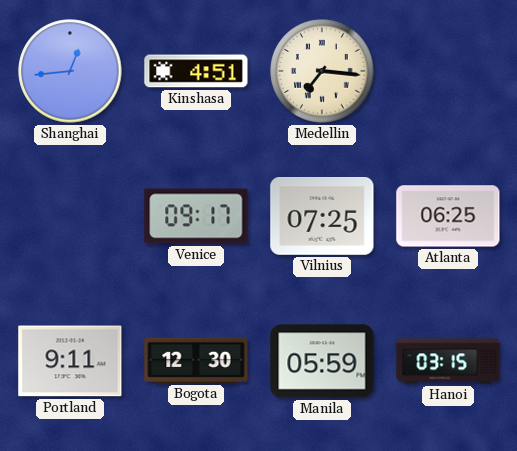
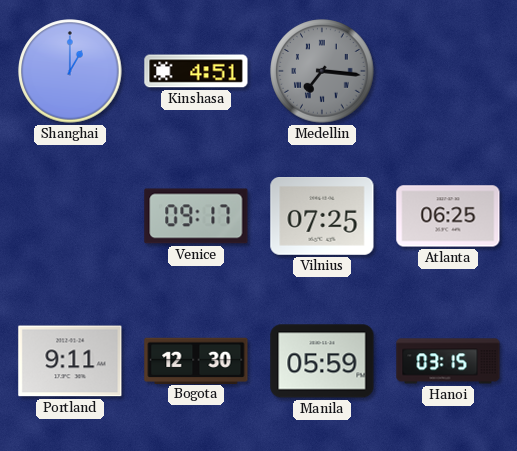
Shanghai: 12:44 -> 1:00 (70, 71)
Medellin dial: cream -> grey (322, 71)
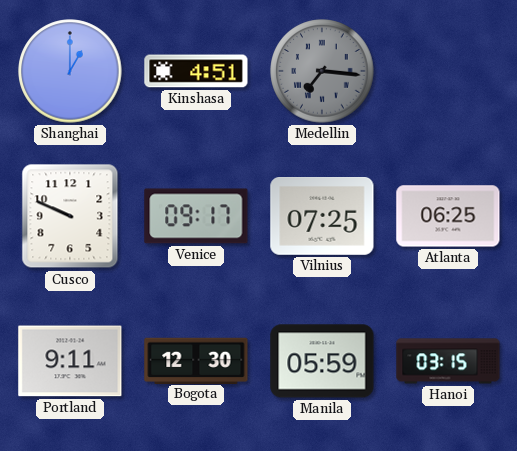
Cusco: none -> 9:49 (70, 216)
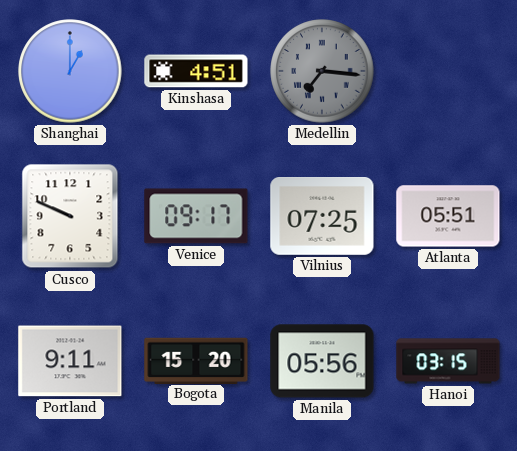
Atlanta: 06:25 -> 05:51 (448, 216)
Bogota: 12:30 -> 15:20 (196, 360)
Manila: 05:59 -> 05:56 (322, 361)
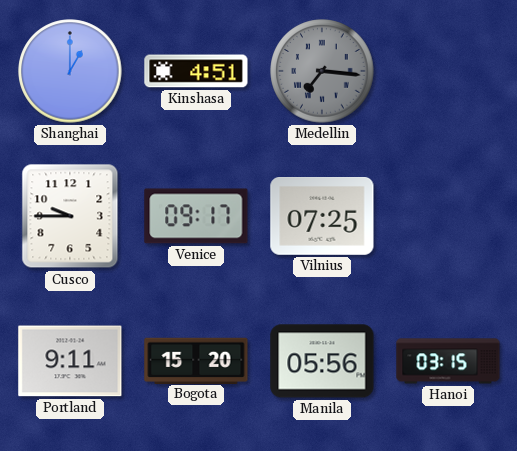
Cusco: 9:49 -> 9:45 (70, 216)
Atlanta: 05:51 -> none (448, 216)
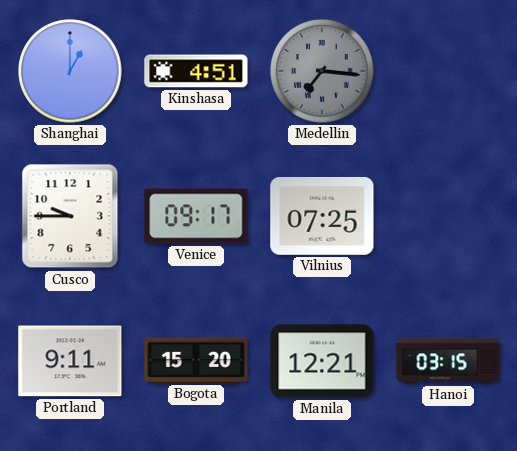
Manila: 05:56 -> 12:21 (322, 361)
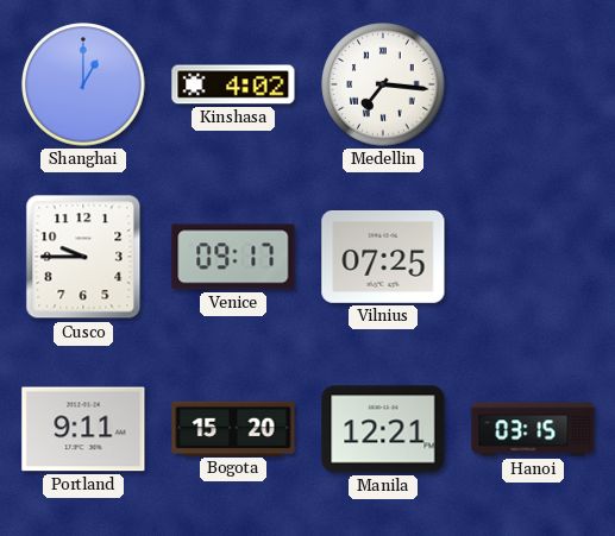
Kinshasa: 4:51 -> 4:02 (233, 84)
Medellin dial: grey -> white (383, 84)
